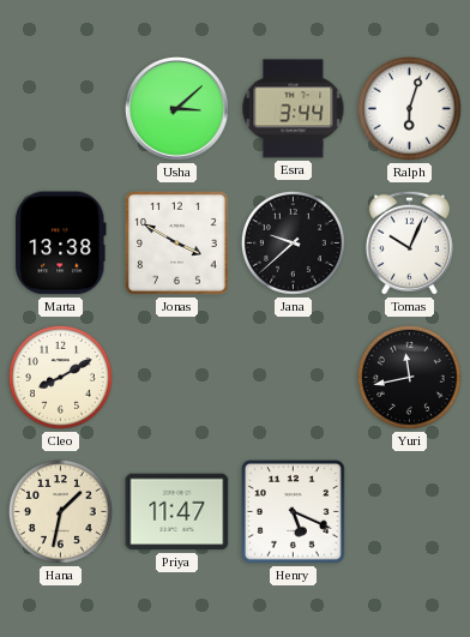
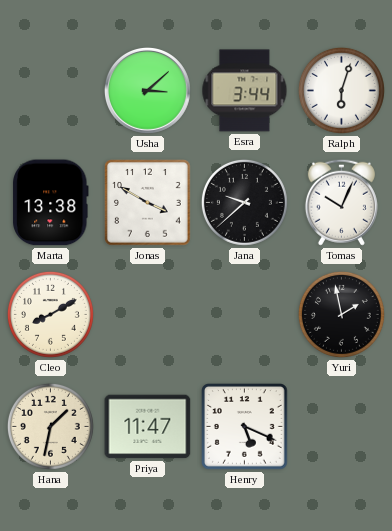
Yuri: 11:43 -> 1:58 (341, 314)
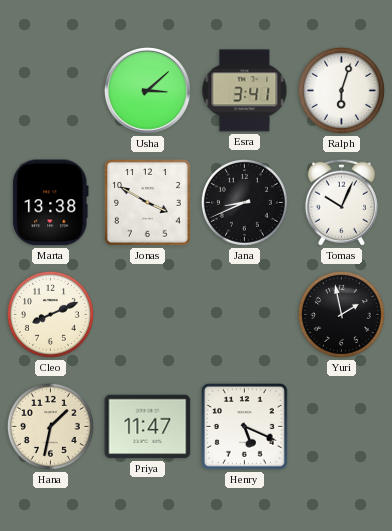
Esra: 3:44 -> 3:41 (245, 91)
Jana: 9:38 -> 8:41 (244, 202)
Cleo: 8:10 -> 8:11 (50, 314)
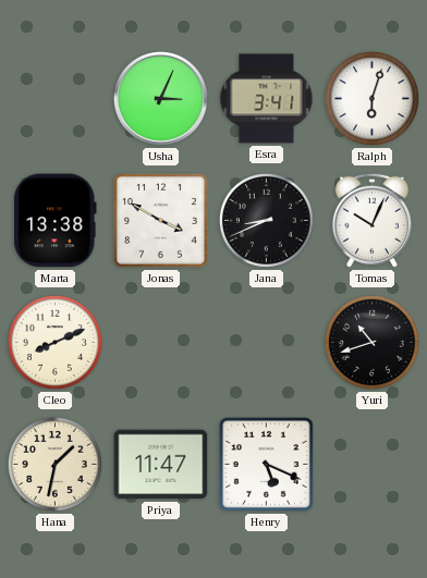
Usha: 3:08 -> 3:04 (160, 98)
Yuri: 1:58 -> 10:42 (371, 342)
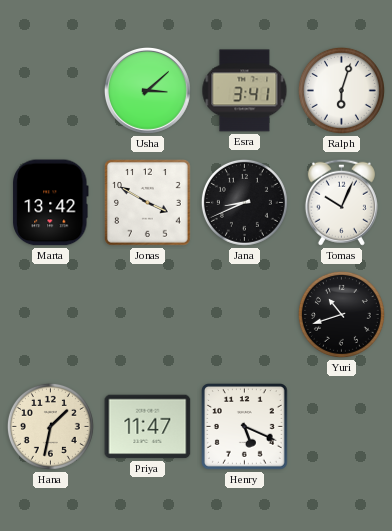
Usha: 3:04 -> 3:08 (147, 90)
Marta: 13:38 -> 13:42 (51, 203)
Cleo: 8:11 -> none (54, 342)
